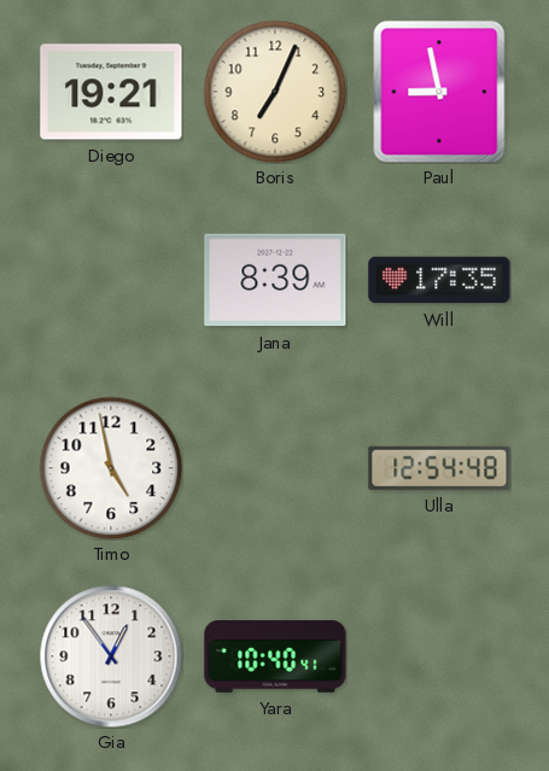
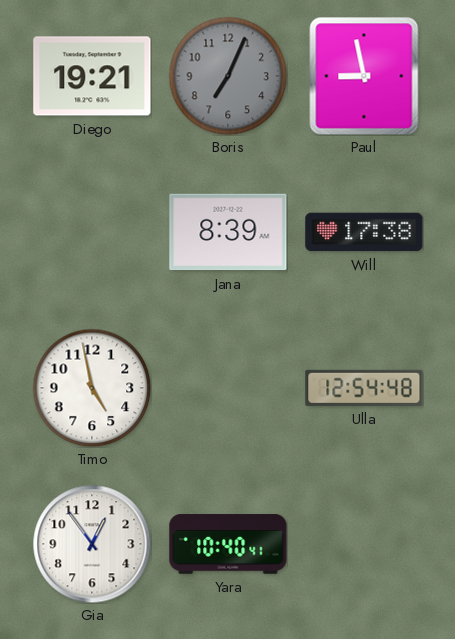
Boris dial: cream -> grey (228, 76)
Will: 17:35 -> 17:38 (364, 232)
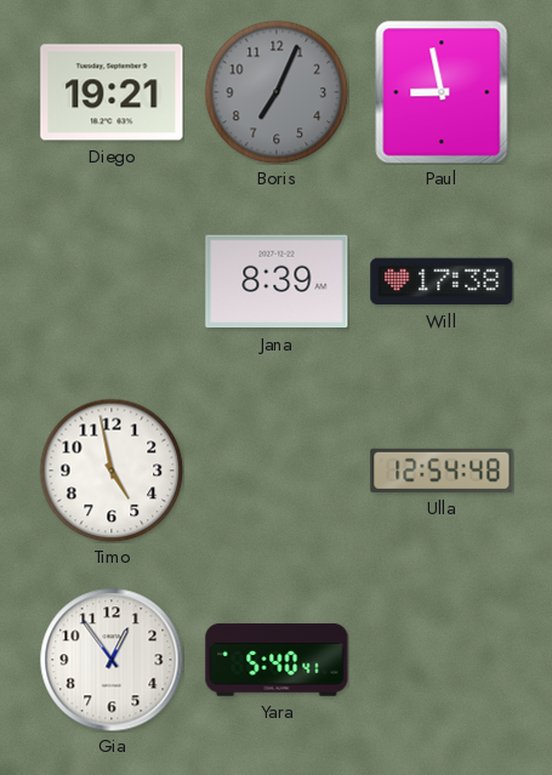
Yara: 10:40 -> 5:40 (277, 660)
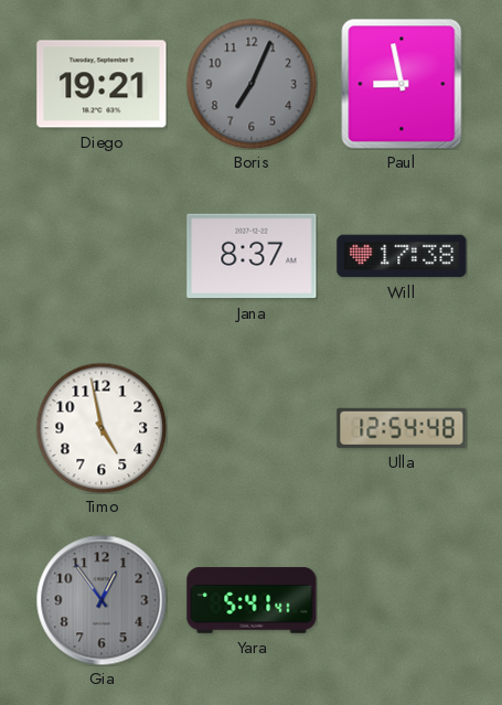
Jana: 8:39 -> 8:37 (252, 256)
Gia dial: white -> grey (102, 600)
Yara: 5:40 -> 5:41 (252, 600)
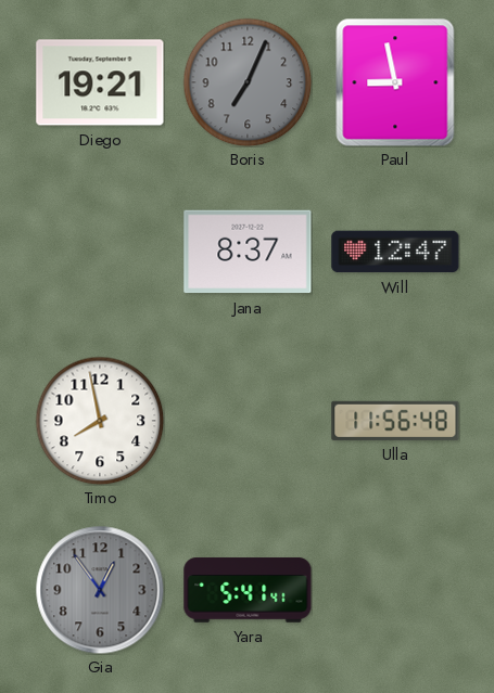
Will: 17:38 -> 12:47 (395, 252)
Timo: 4:58 -> 7:58 (100, 421)
Ulla: 12:54 -> 11:56 (395, 421)
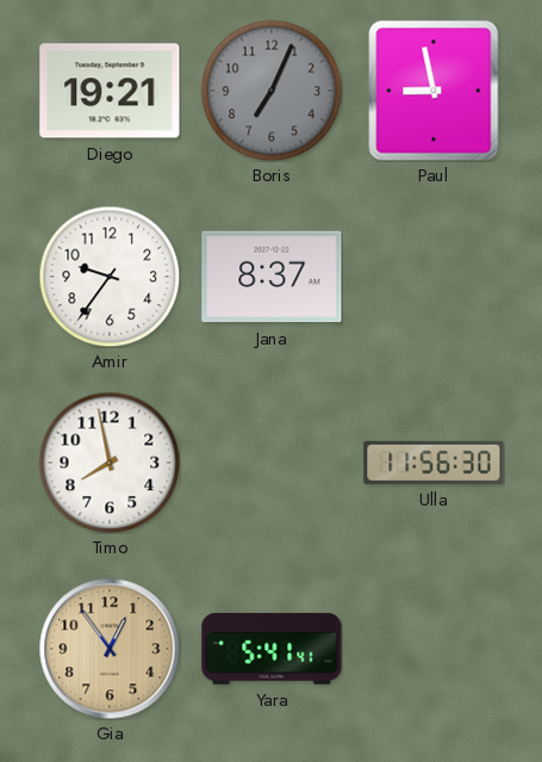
Amir: none -> 9:36 (110, 277)
Will: 12:47 -> none (395, 252)
Ulla: 11:56:48 -> 11:56:30 (434, 463)
Gia dial: grey -> champagne (110, 649)
